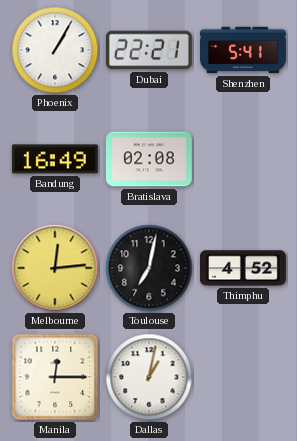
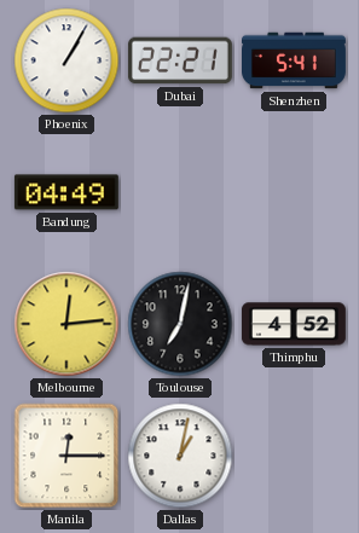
Bandung: 16:49 -> 04:49 (66, 192)
Bratislava: 02:08 -> none (149, 159)
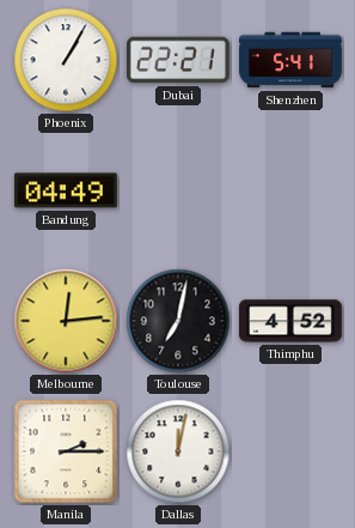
Manila: 12:15 -> 2:15 (66, 451)
Dallas: 1:02 -> 12:02 (178, 451)
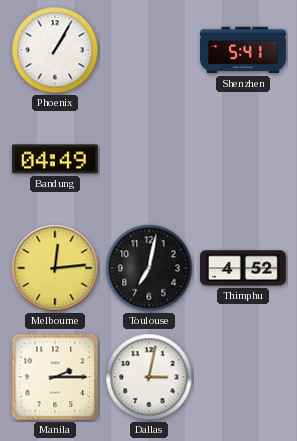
Dubai: 22:21 -> none (178, 60)
Dallas: 12:02 -> 3:02 (149, 377)
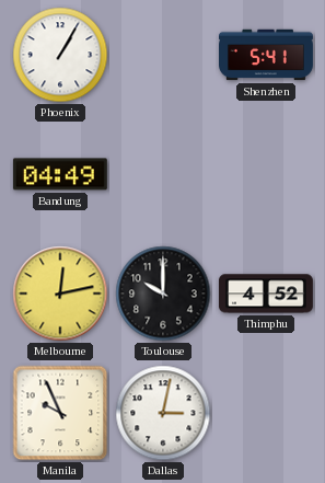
Melbourne: 12:14 -> 12:13 (60, 294)
Toulouse: 7:02 -> 10:00 (163, 294)
Manila: 2:15 -> 9:56 (60, 413)
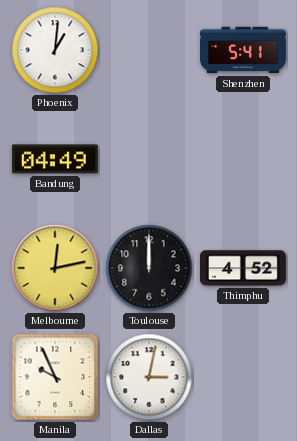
Phoenix: 1:05 -> 1:01 (55, 50)
Toulouse: 10:00 -> 12:00 (149, 268)
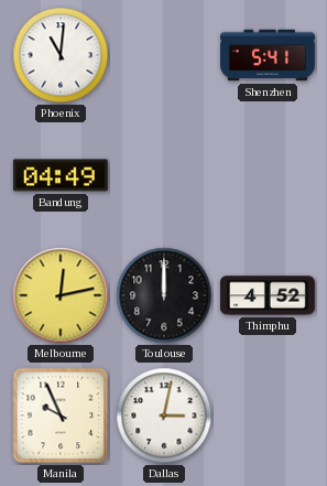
Phoenix: 1:01 -> 11:01 (61, 55)
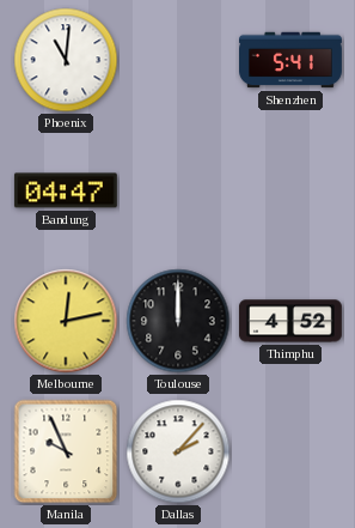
Bandung: 04:49 -> 04:47 (66, 190)
Dallas: 3:02 -> 2:07 (178, 451)
